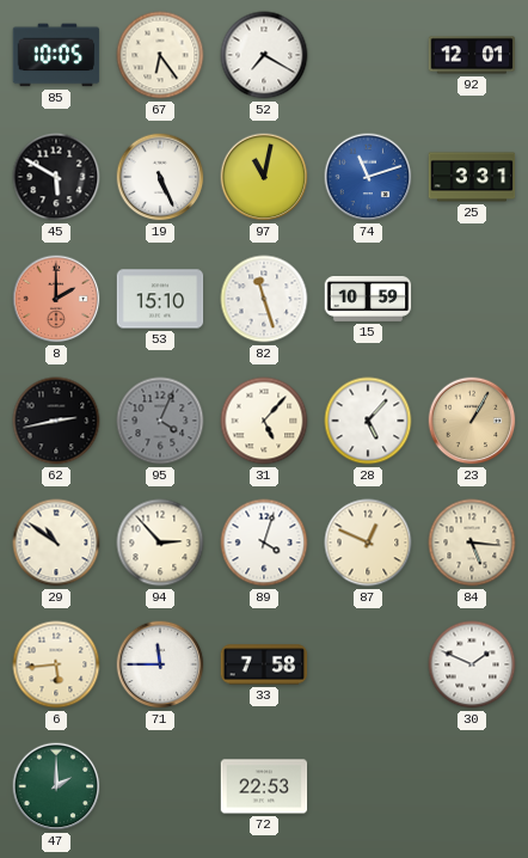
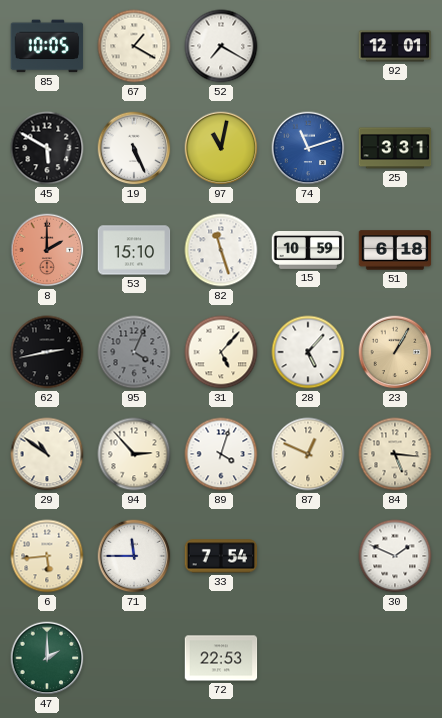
67: 6:24 -> 1:20 (134, 46)
51: none -> 6:18 (395, 250)
33: 7:58 -> 7:54 (221, 556)
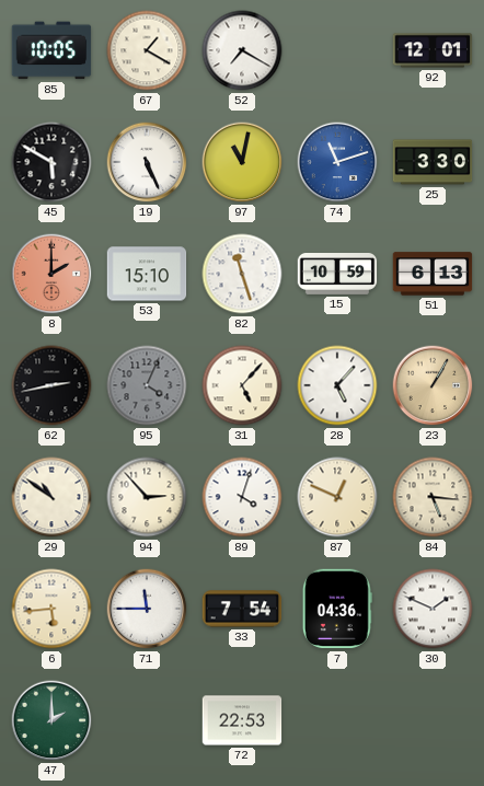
25: 3:31 -> 3:30 (433, 162)
51: 6:18 -> 6:13 (433, 274)
7: none -> 04:36 (337, 609)
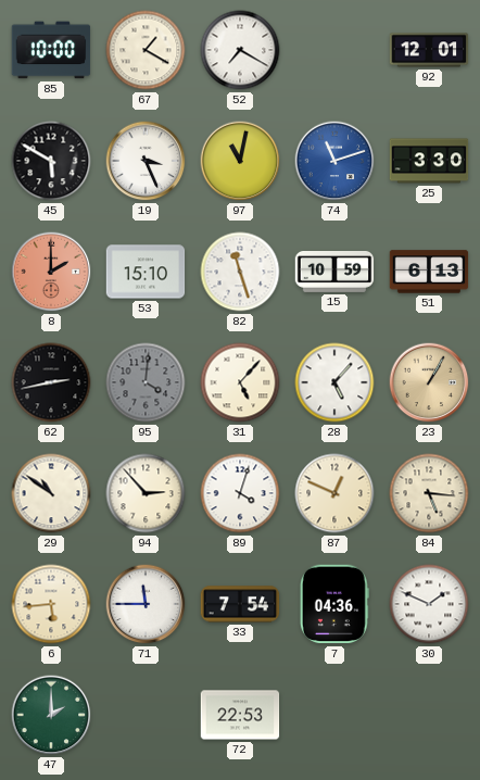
85: 10:05 -> 10:00 (51, 50)
19: 5:26 -> 3:26 (146, 161)
95: 4:04 -> 4:01 (146, 382)
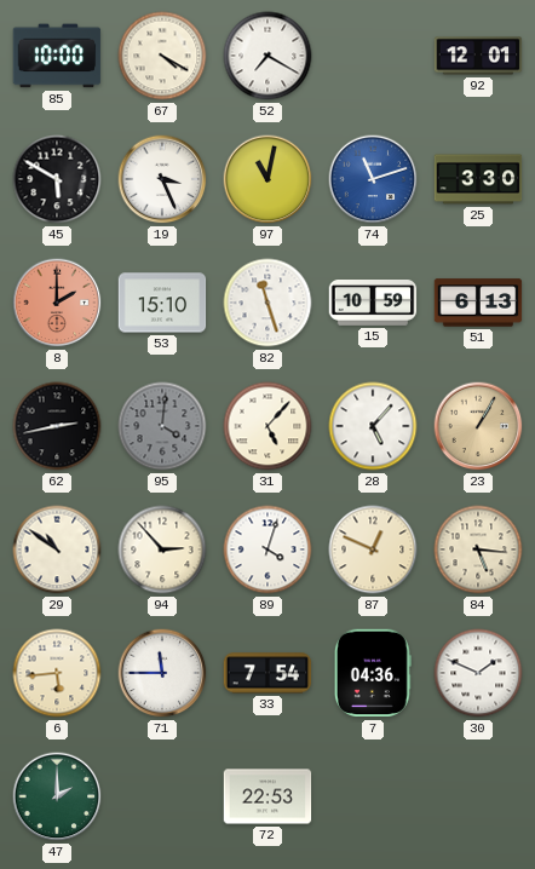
67: 1:20 -> 4:20 (162, 56)
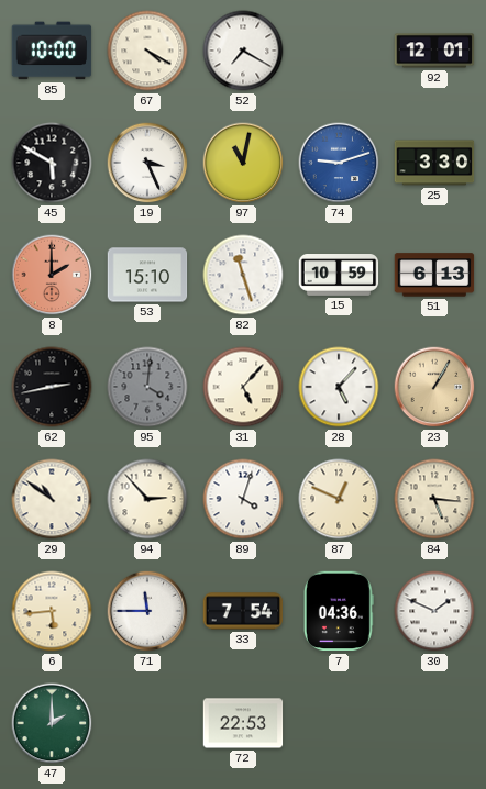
74: 11:12 -> 9:12 (339, 163)
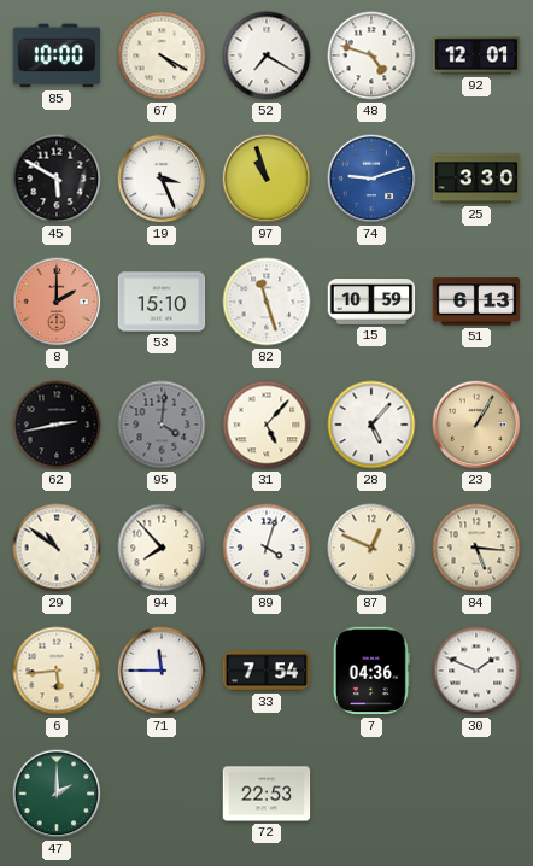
48: none -> 4:48 (371, 55)
97: 11:02 -> 10:57 (266, 179)
94: 2:53 -> 7:53 (162, 548)
